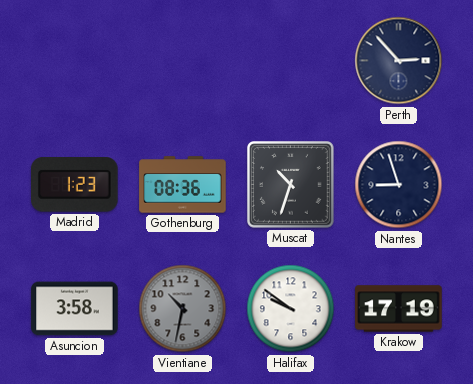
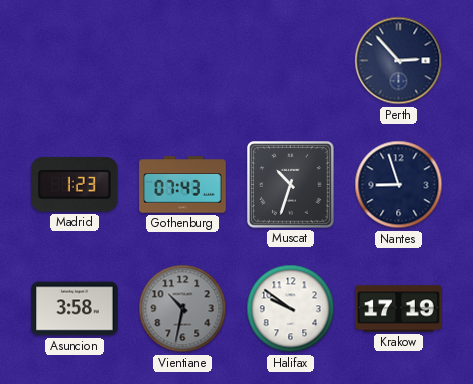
Gothenburg: 08:36 -> 07:43 (183, 185)
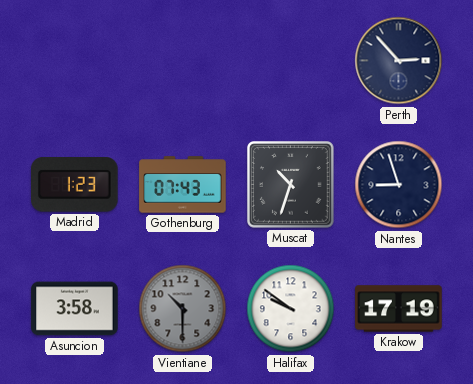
Vientiane: 10:32 -> 10:30 (183, 309)
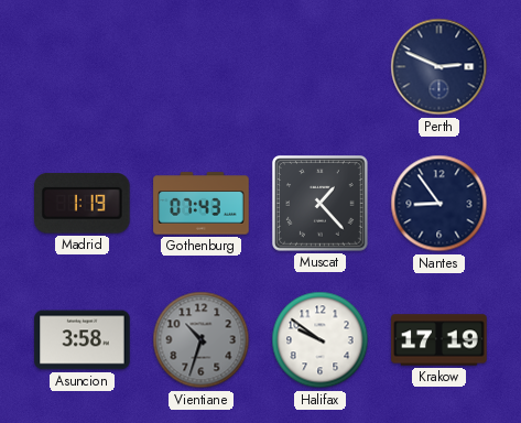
Perth: 2:53 -> 2:49 (439, 67)
Madrid: 1:23 -> 1:19 (83, 204)
Muscat: 10:33 -> 1:23 (321, 204)
Nantes: 8:57 -> 8:54 (439, 204)
Vientiane: 10:30 -> 10:33 (202, 340)
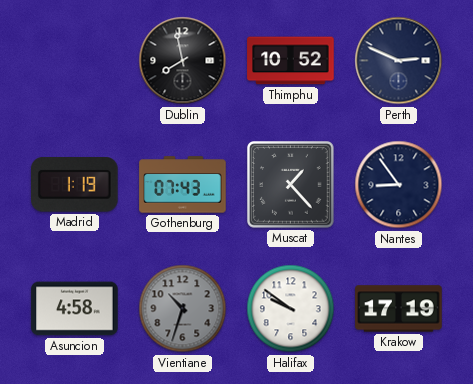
Dublin: none -> 7:58 (183, 61)
Thimphu: none -> 10:52 (291, 61)
Asuncion: 3:58 -> 4:58 (75, 309)
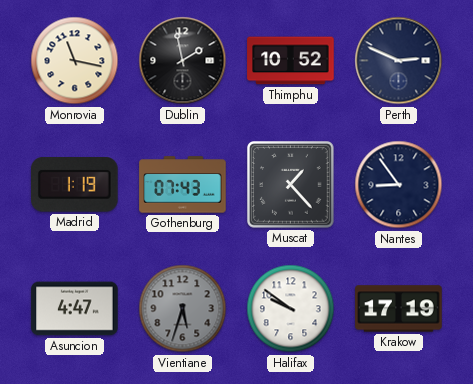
Monrovia: none -> 11:17 (75, 61)
Dublin: 7:58 -> 1:58 (183, 61)
Asuncion: 4:58 -> 4:47 (75, 309)
Vientiane: 10:33 -> 5:33 (183, 309)
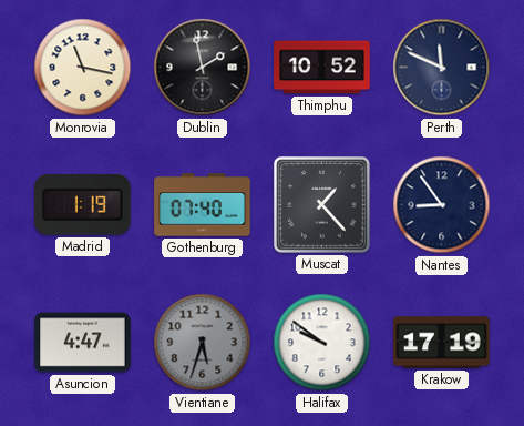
Perth: 2:49 -> 11:49 (442, 68)
Gothenburg: 07:43 -> 07:40 (203, 205)
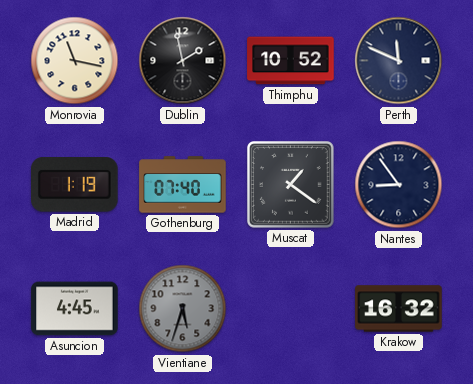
Muscat: 1:23 -> 1:21 (291, 185)
Asuncion: 4:47 -> 4:45 (75, 309)
Halifax: 9:51 -> none (322, 343)
Krakow: 17:19 -> 16:32 (399, 309)
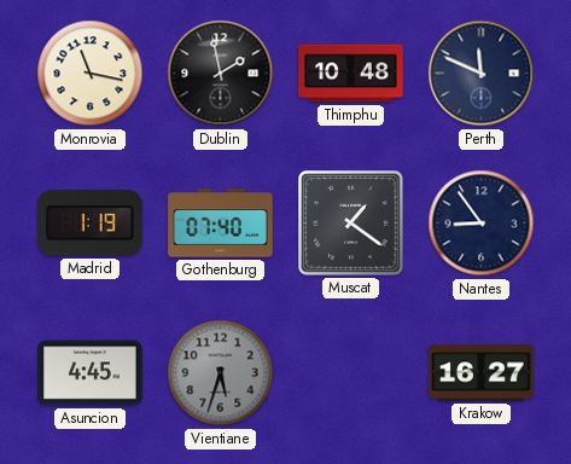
Thimphu: 10:52 -> 10:48 (351, 74)
Krakow: 16:32 -> 16:27 (482, 373)
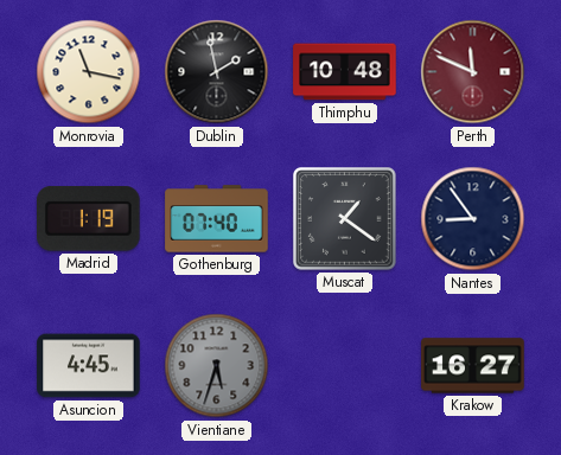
Perth dial: navy -> burgundy (473, 72)
